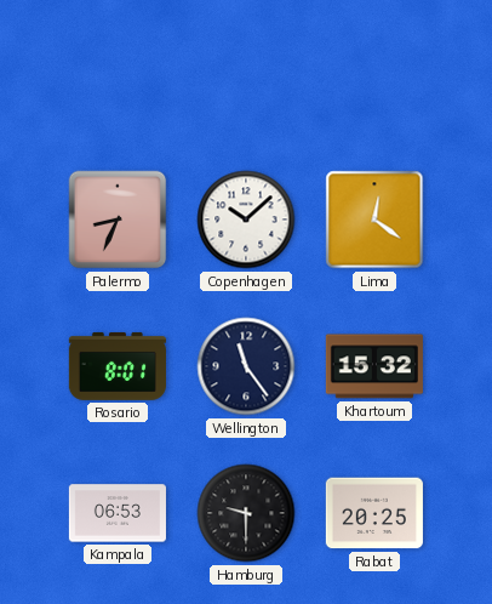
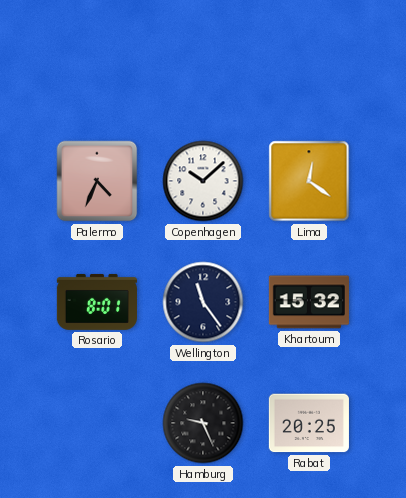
Palermo: 8:34 -> 4:34 (97, 181)
Kampala: 06:53 -> none (118, 513)
Hamburg: 9:30 -> 9:26 (203, 423)
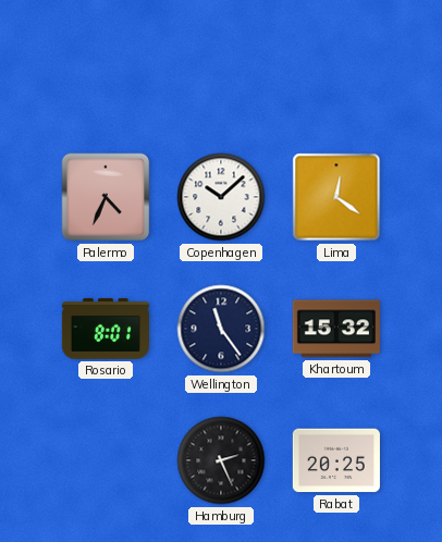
Hamburg: 9:26 -> 2:26 (221, 460)
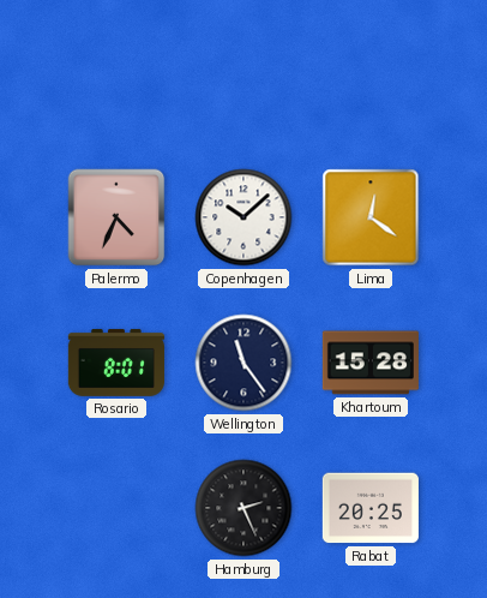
Khartoum: 15:32 -> 15:28 (371, 363)
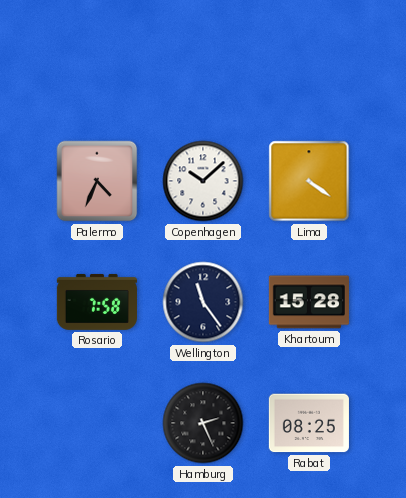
Lima: 12:21 -> 4:21 (309, 181)
Rosario: 8:01 -> 7:58 (97, 302)
Rabat: 20:25 -> 08:25 (309, 423)
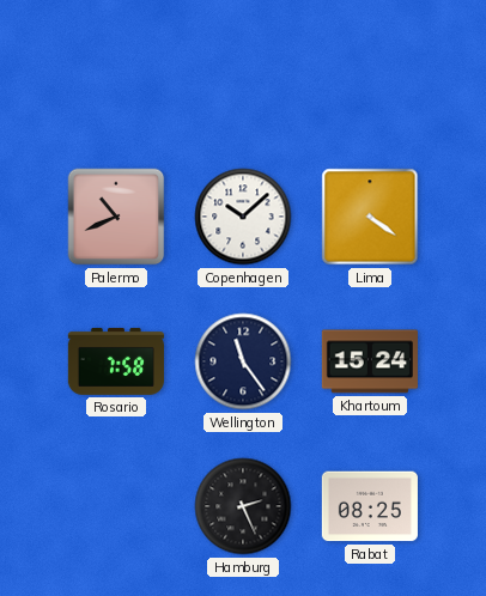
Palermo: 4:34 -> 10:41 (116, 217)
Khartoum: 15:28 -> 15:24 (370, 361)
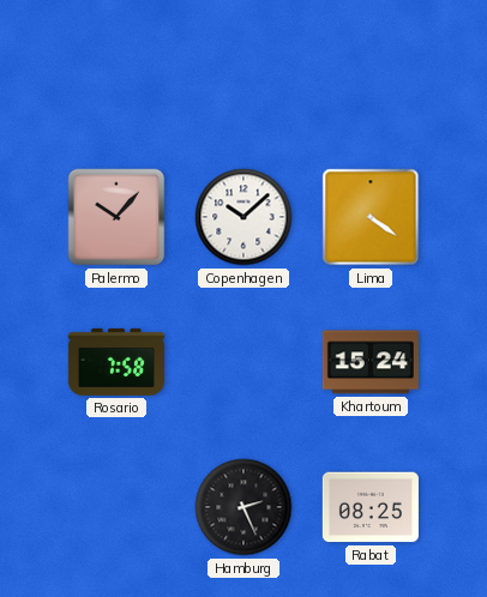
Palermo: 10:41 -> 10:07 (116, 217)
Wellington: 11:24 -> none (243, 361)
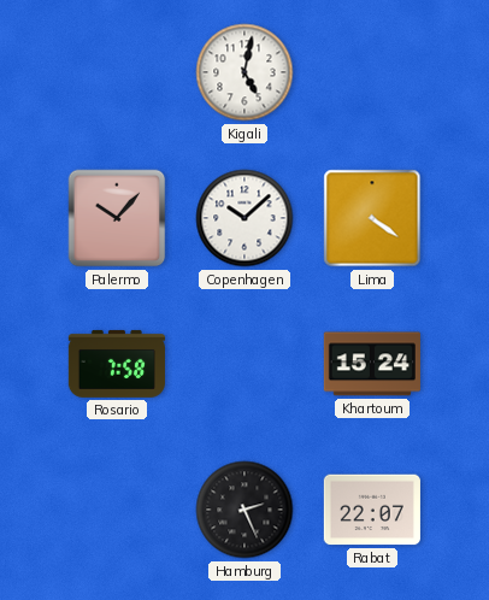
Kigali: none -> 5:02 (244, 72)
Rabat: 08:25 -> 22:07 (372, 510)
